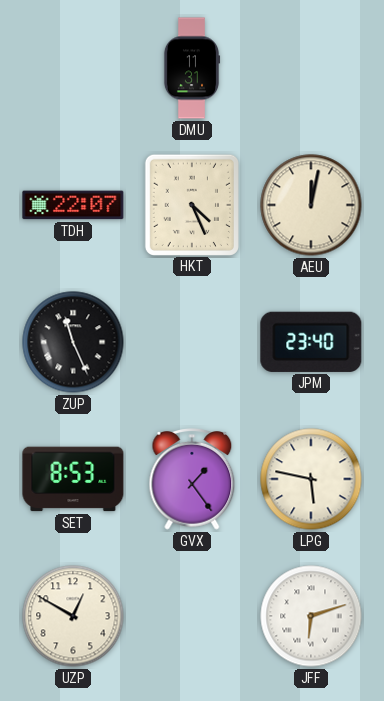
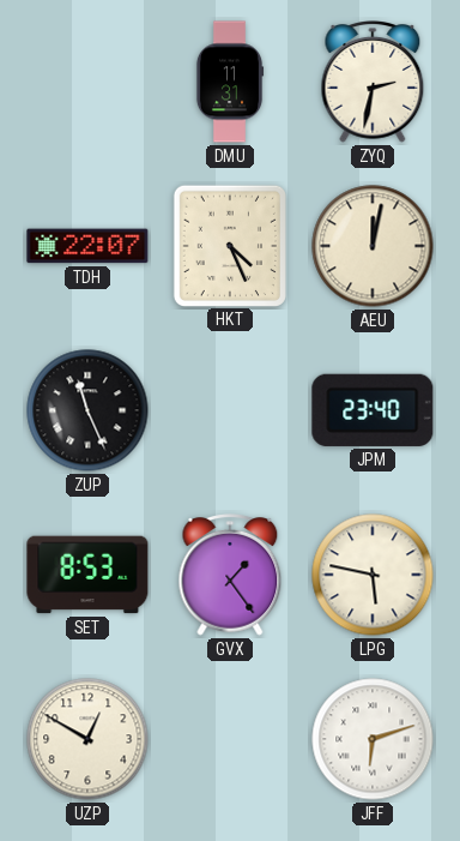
ZYQ: none -> 2:32 (373, 82)
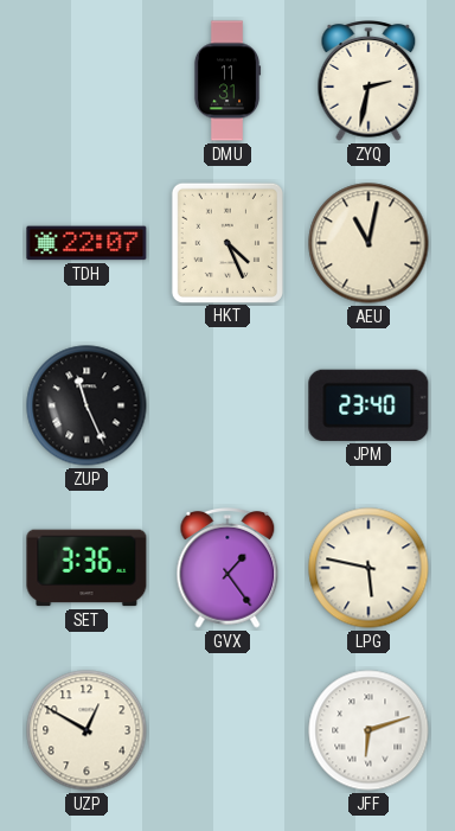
AEU: 12:02 -> 11:02 (369, 243)
SET: 8:53 -> 3:36 (86, 568)
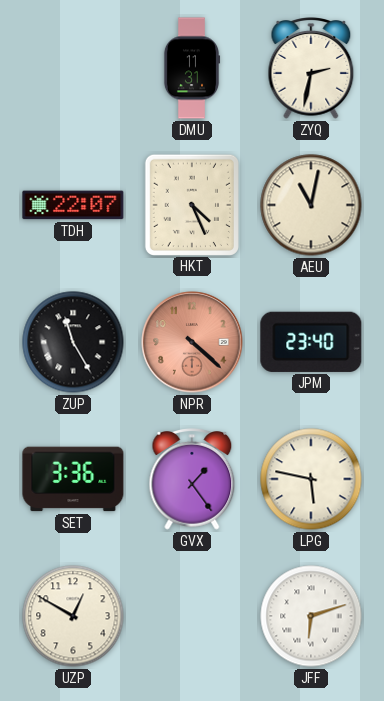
ZUP: 11:26 -> 11:25 (73, 342)
NPR: none -> 4:22 (192, 342)
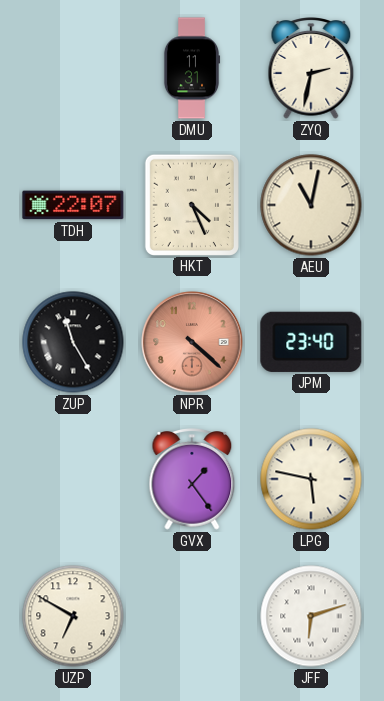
SET: 3:36 -> none (73, 479)
UZP: 12:50 -> 6:50 (73, 616)
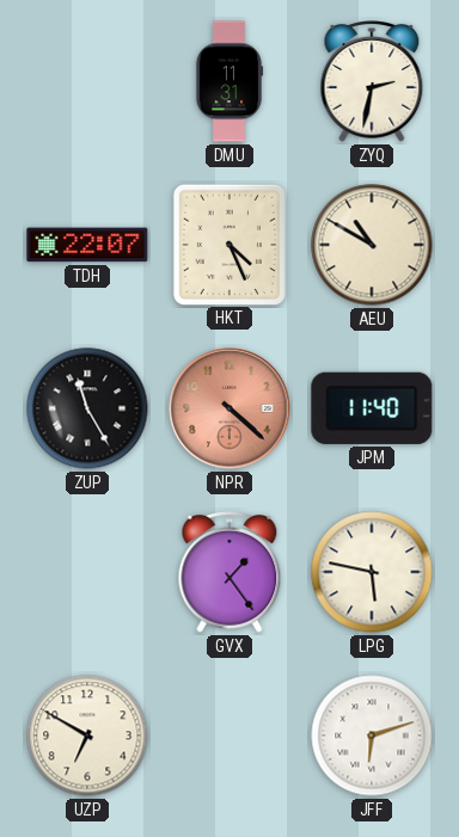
AEU: 11:02 -> 10:50 (372, 245)
JPM: 23:40 -> 11:40 (372, 408)
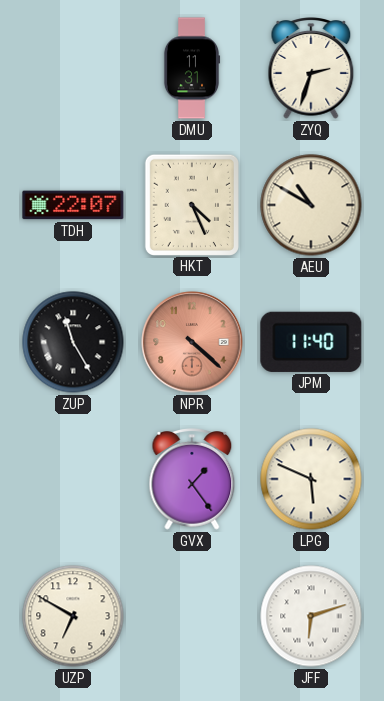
ZYQ: 2:32 -> 2:33 (311, 68)
LPG: 5:47 -> 5:49 (311, 479)
